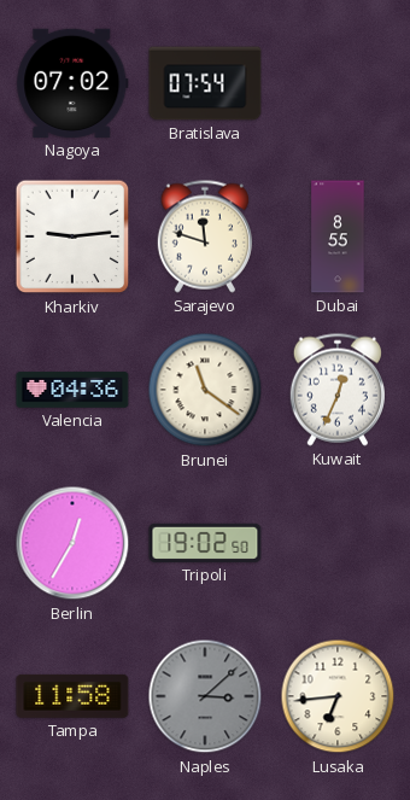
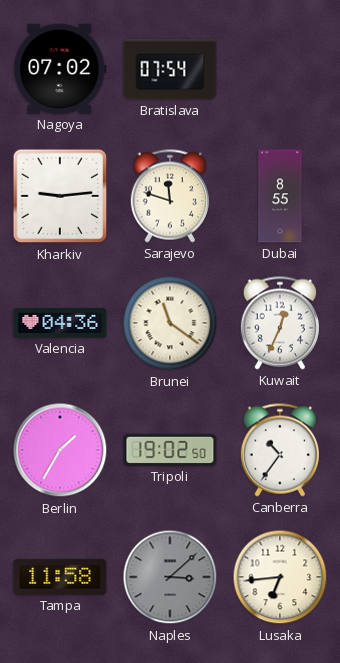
Berlin: 12:35 -> 1:35 (60, 450)
Canberra: none -> 10:36 (280, 450)
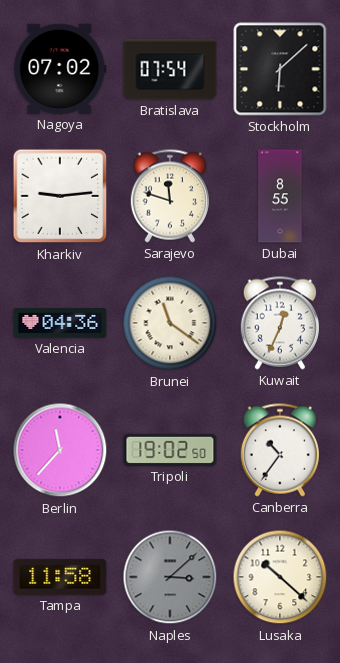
Stockholm: none -> 6:08 (280, 69)
Berlin: 1:35 -> 11:37 (60, 450)
Lusaka: 6:44 -> 10:22 (280, 577)
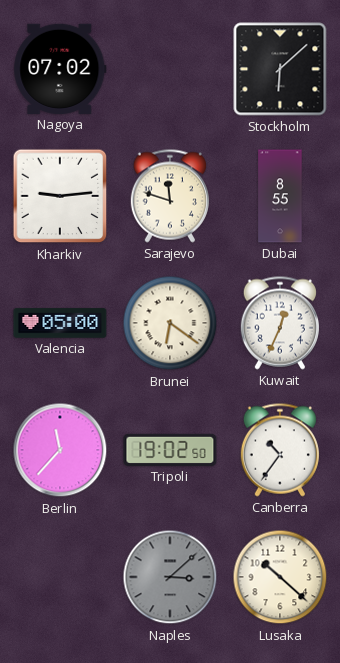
Bratislava: 07:54 -> none (170, 69)
Valencia: 04:36 -> 05:00 (60, 323)
Brunei: 11:21 -> 6:21 (170, 323)
Tampa: 11:58 -> none (60, 577)
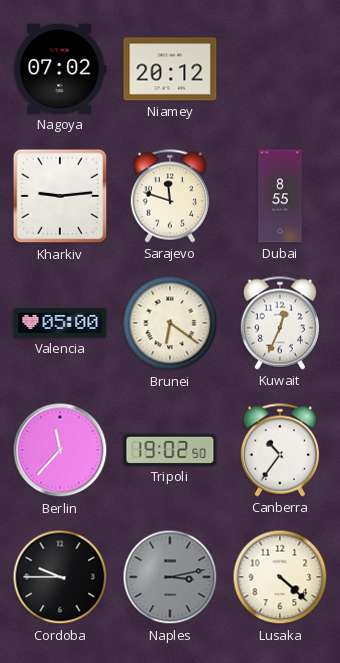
Niamey: none -> 20:12 (170, 69)
Stockholm: 6:08 -> none (280, 69)
Cordoba: none -> 9:45 (60, 577)
Naples: 3:08 -> 3:13 (170, 577)
Lusaka: 10:22 -> 4:22 (280, 577)
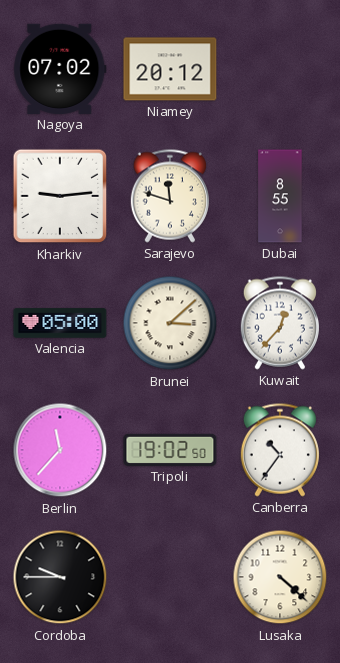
Brunei: 6:21 -> 3:08 (170, 323)
Kuwait: 12:34 -> 12:37 (280, 323)
Naples: 3:13 -> none (170, 577)
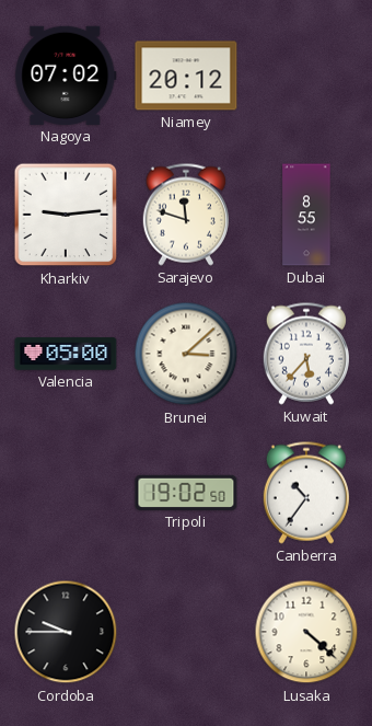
Kuwait: 12:37 -> 5:37 (306, 354)
Berlin: 11:37 -> none (60, 450)
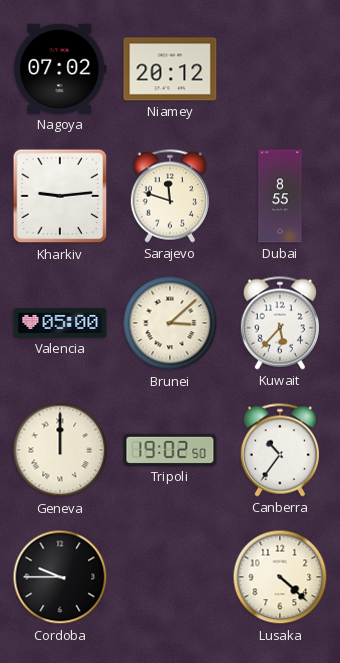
Geneva: none -> 12:00 (60, 450)
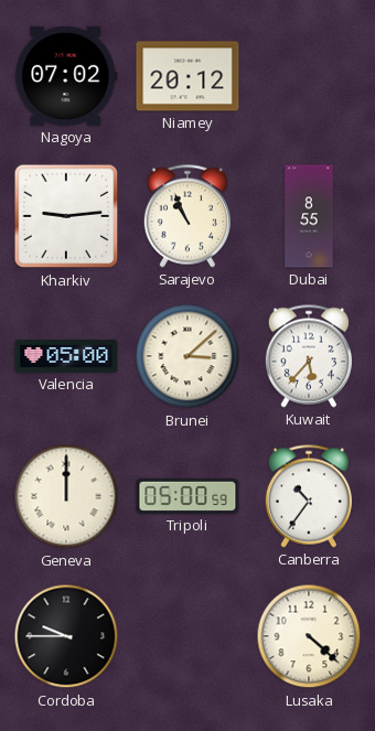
Sarajevo: 11:48 -> 10:56 (187, 216)
Tripoli: 19:02 -> 05:00 (187, 496)
